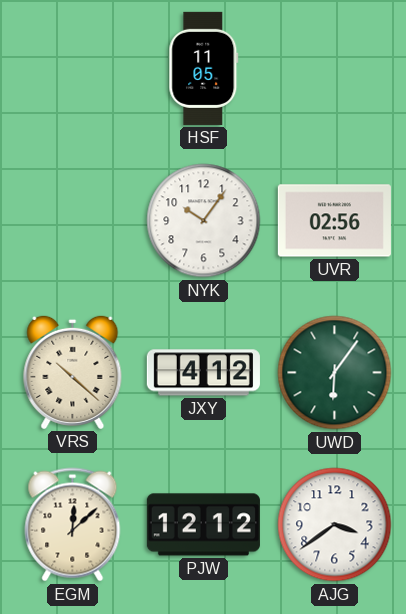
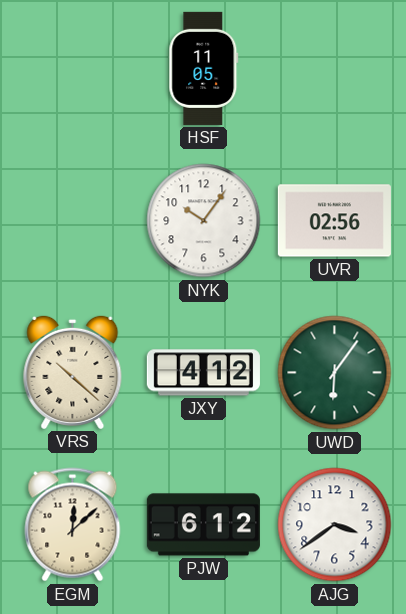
PJW: 12:12 -> 6:12 (203, 525)
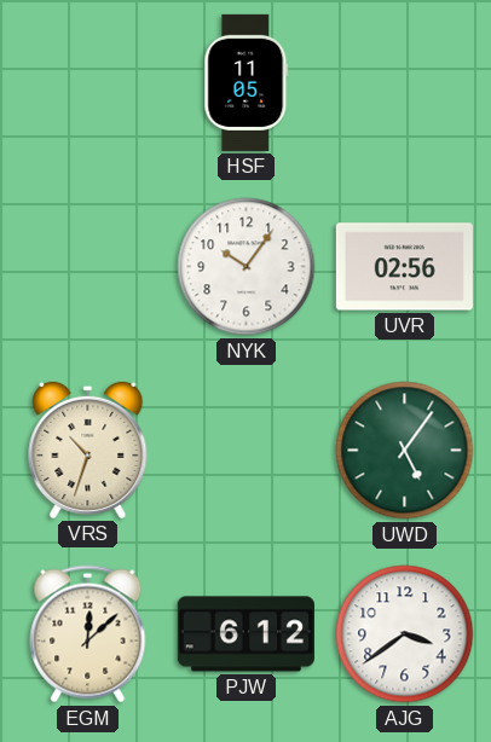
VRS: 10:22 -> 10:33 (88, 450)
JXY: 4:12 -> none (203, 373)
UWD: 6:06 -> 5:06 (405, 451)
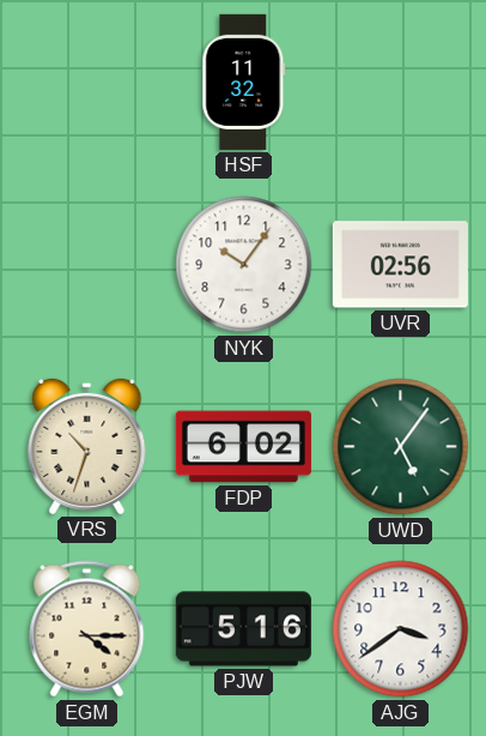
HSF: 11:05 -> 11:32 (244, 82)
FDP: none -> 6:02 (243, 447)
EGM: 12:08 -> 4:15 (87, 629)
PJW: 6:12 -> 5:16 (243, 629)
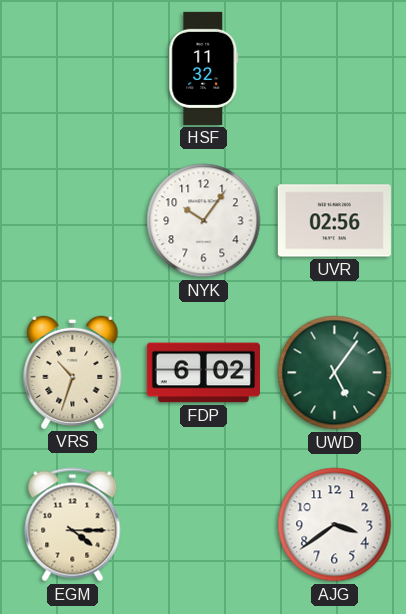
PJW: 5:16 -> none (243, 629)
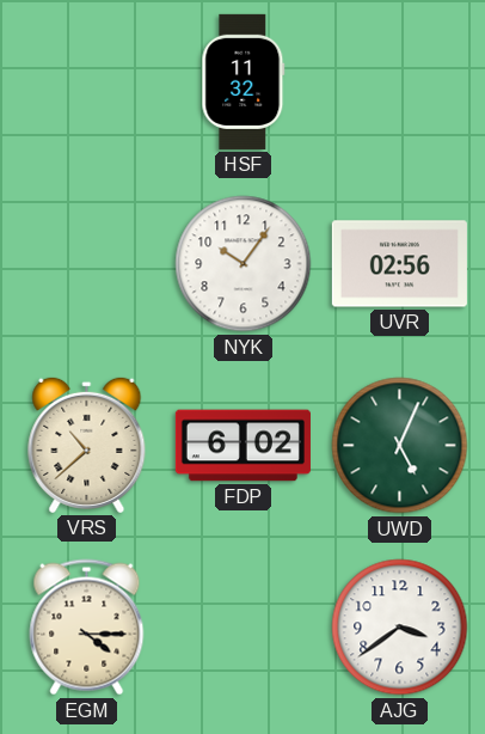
VRS: 10:33 -> 10:38 (87, 445)
UWD: 5:06 -> 5:04 (400, 446)
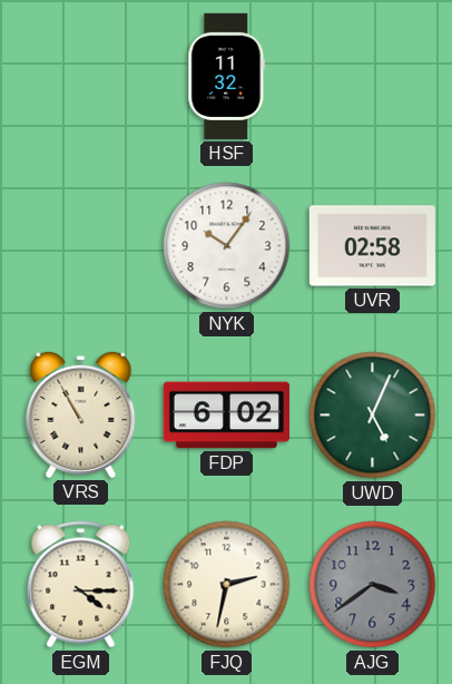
UVR: 02:56 -> 02:58 (372, 246)
VRS: 10:38 -> 10:55 (81, 414)
FJQ: none -> 2:32 (227, 585)
AJG dial: white -> grey (373, 585)
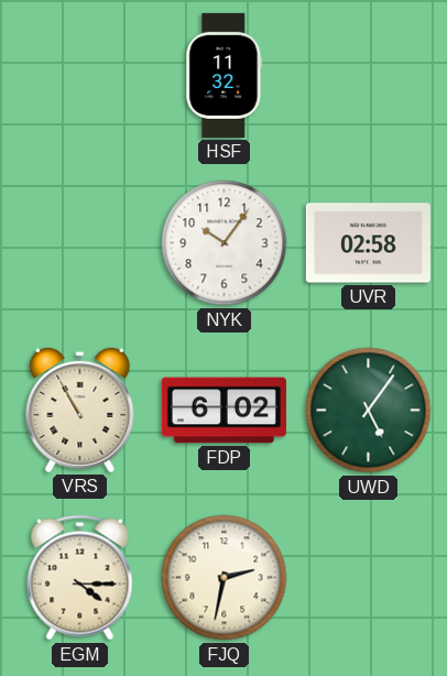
UWD: 5:04 -> 5:06 (369, 411)
AJG: 3:39 -> none (373, 585)
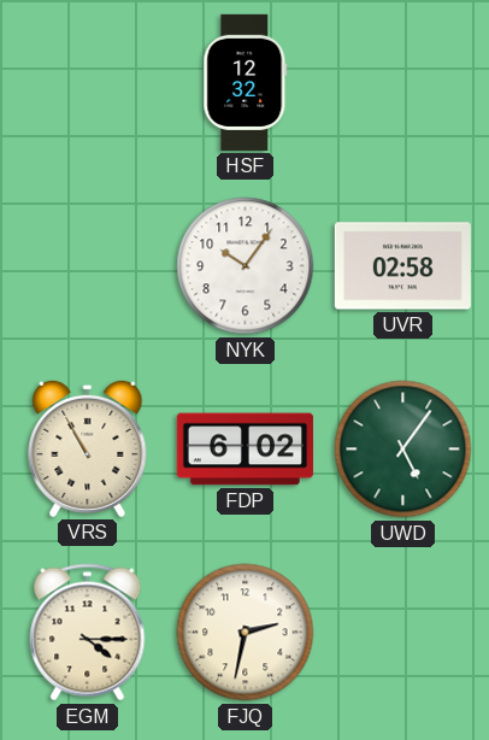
HSF: 11:32 -> 12:32 (246, 82)
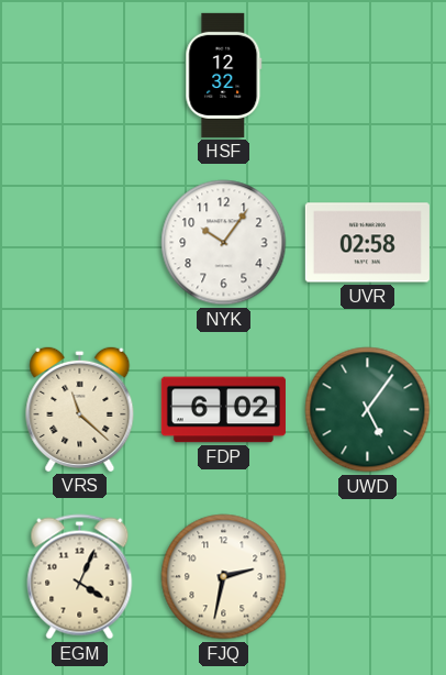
VRS: 10:55 -> 11:22 (80, 409)
EGM: 4:15 -> 4:04 (80, 577)
